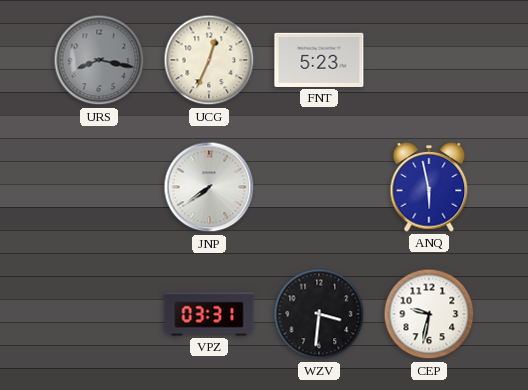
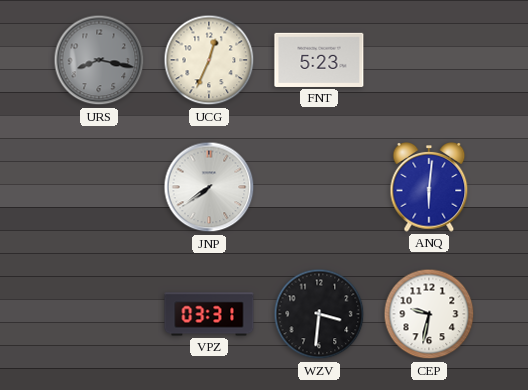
ANQ: 5:58 -> 6:01 (429, 188)
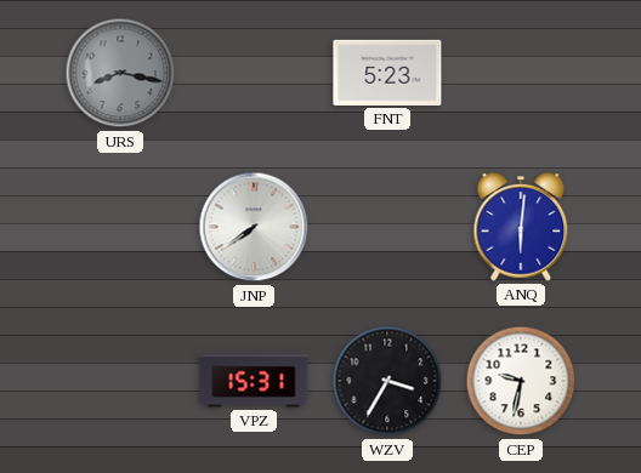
UCG: 12:34 -> none (209, 60)
VPZ: 03:31 -> 15:31 (254, 381)
WZV: 3:31 -> 3:35 (387, 381)
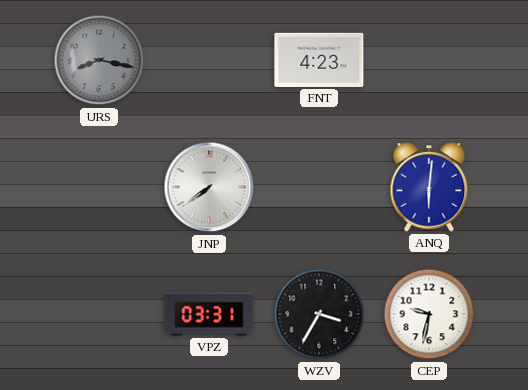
FNT: 5:23 -> 4:23 (319, 60)
VPZ: 15:31 -> 03:31 (209, 314)
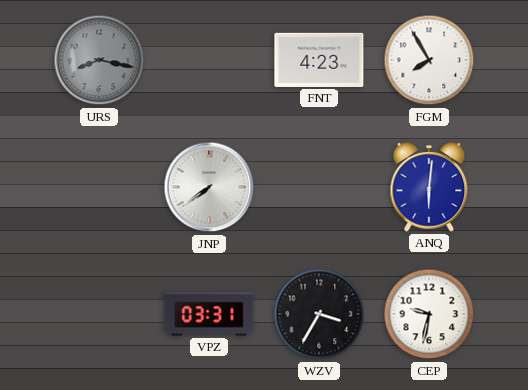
FGM: none -> 7:55 (429, 60)
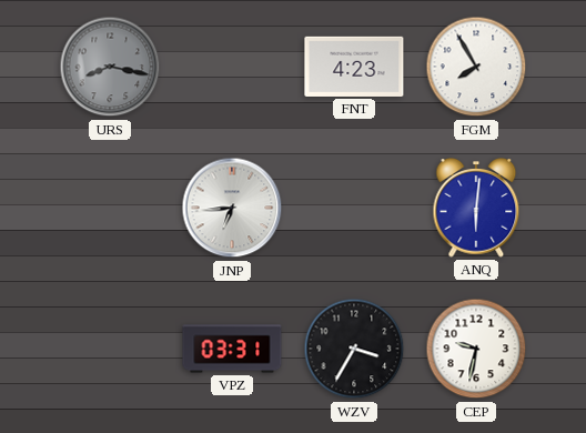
JNP: 7:39 -> 6:44 (232, 208)
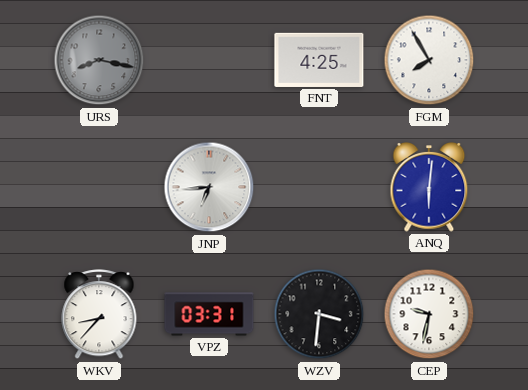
FNT: 4:23 -> 4:25 (319, 60)
WKV: none -> 8:37 (99, 315)
WZV: 3:35 -> 3:31 (319, 314)
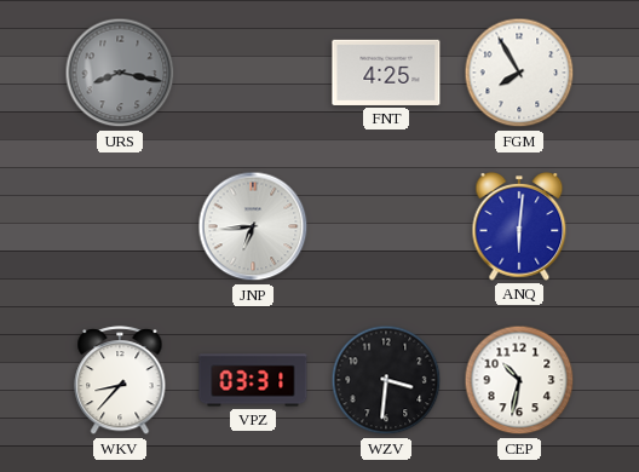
CEP: 9:32 -> 10:32 (519, 380)
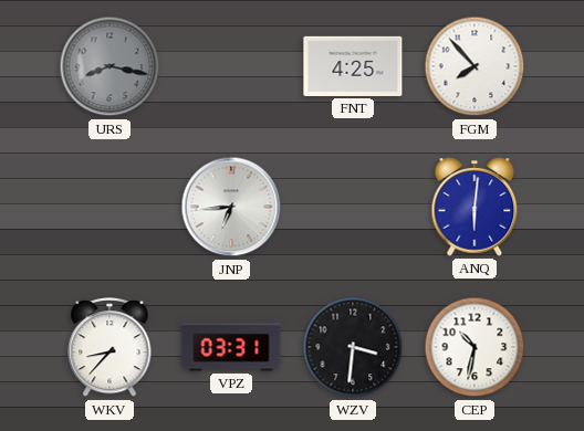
FGM: 7:55 -> 7:53 (474, 66)
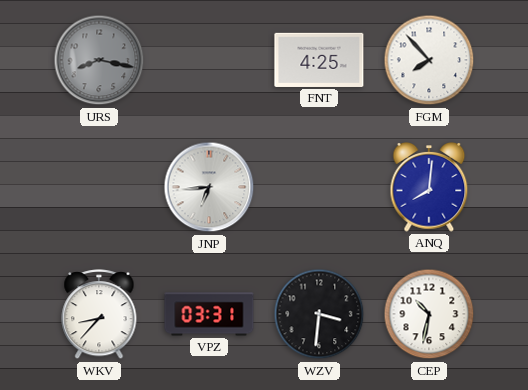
ANQ: 6:01 -> 8:01 (429, 188)
